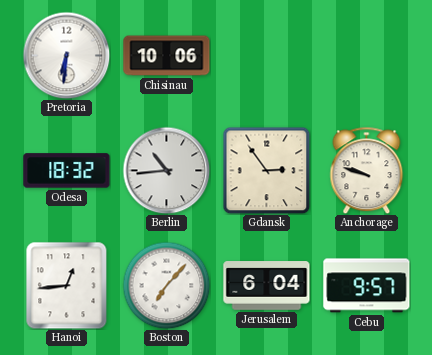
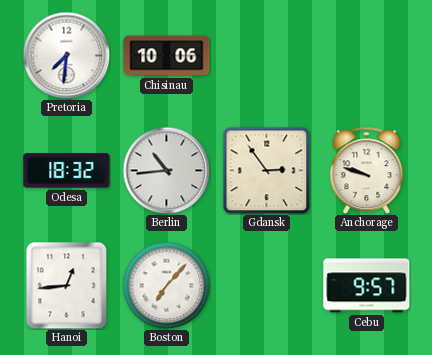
Pretoria: 6:31 -> 7:31 (66, 55)
Jerusalem: 6:04 -> none (267, 286)
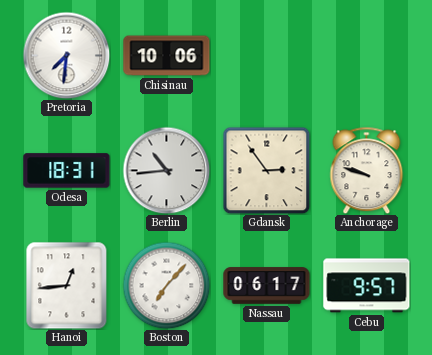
Odesa: 18:32 -> 18:31 (67, 171)
Nassau: none -> 06:17 (267, 286)
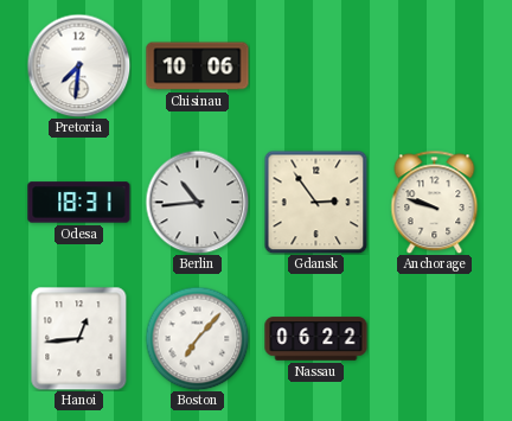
Nassau: 06:17 -> 06:22 (316, 339)
Cebu: 9:57 -> none (367, 286)
